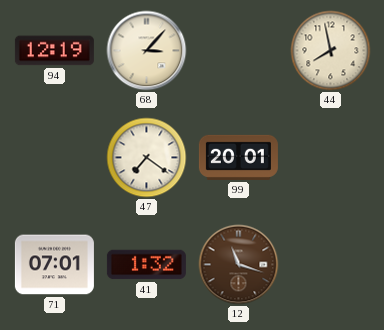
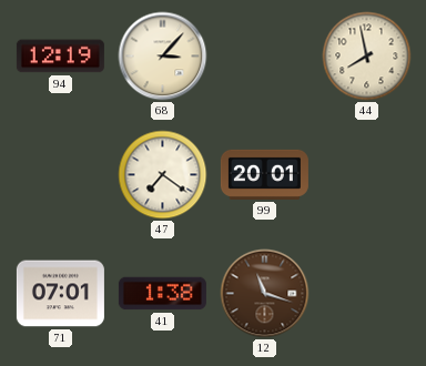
41: 1:32 -> 1:38 (162, 294)
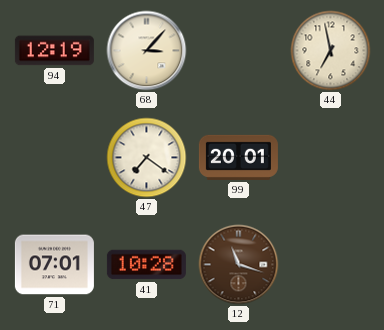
44: 7:58 -> 6:58 (331, 51)
41: 1:38 -> 10:28 (146, 265)
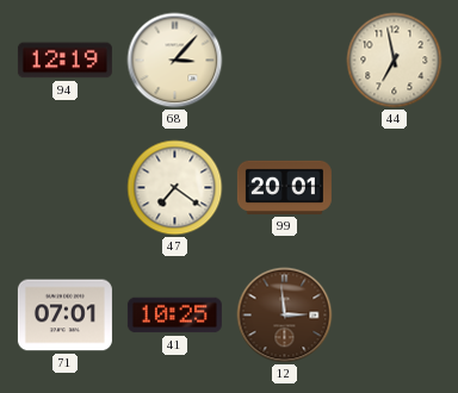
41: 10:28 -> 10:25 (174, 316)
12: 11:18 -> 2:59 (285, 316)
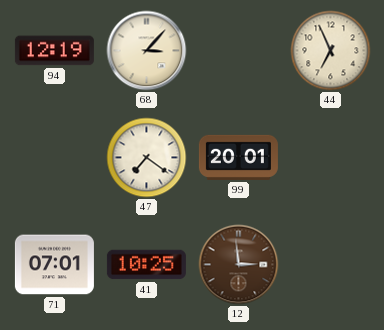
44: 6:58 -> 6:56 (331, 51)
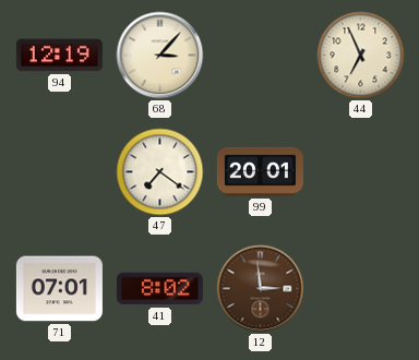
41: 10:25 -> 8:02 (159, 289)
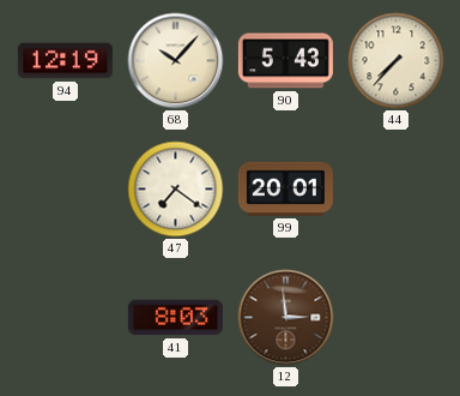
68: 3:07 -> 10:07 (176, 61)
90: none -> 5:43 (285, 61)
44: 6:56 -> 7:37 (397, 61)
71: 07:01 -> none (59, 289)
41: 8:02 -> 8:03 (175, 318)
